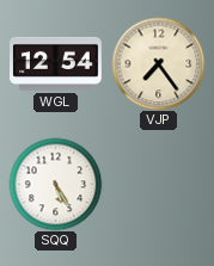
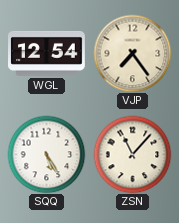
ZSN: none -> 11:07 (132, 154)
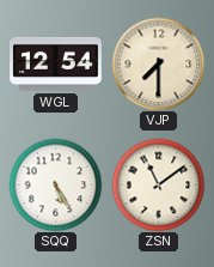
VJP: 7:24 -> 7:30 (158, 63)
ZSN: 11:07 -> 11:09 (158, 184)
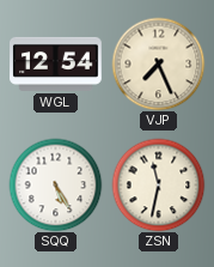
VJP: 7:30 -> 7:26 (158, 63)
ZSN: 11:09 -> 11:32 (158, 184)
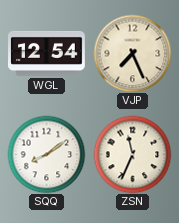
SQQ: 5:25 -> 8:09 (46, 154)
ZSN: 11:32 -> 11:34 (132, 154)
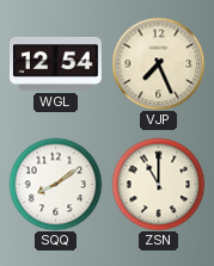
ZSN: 11:34 -> 11:00 (158, 184)
